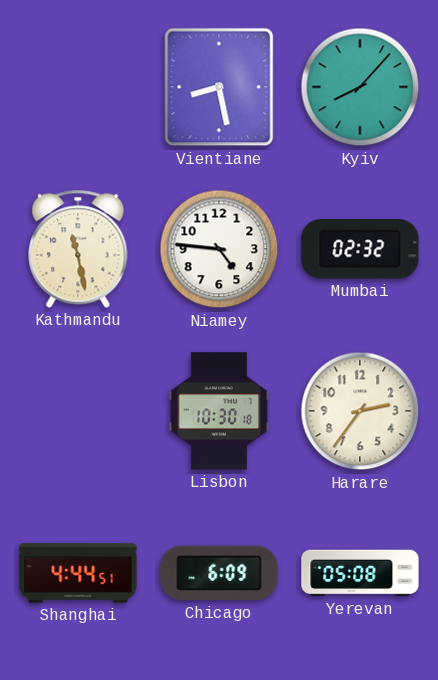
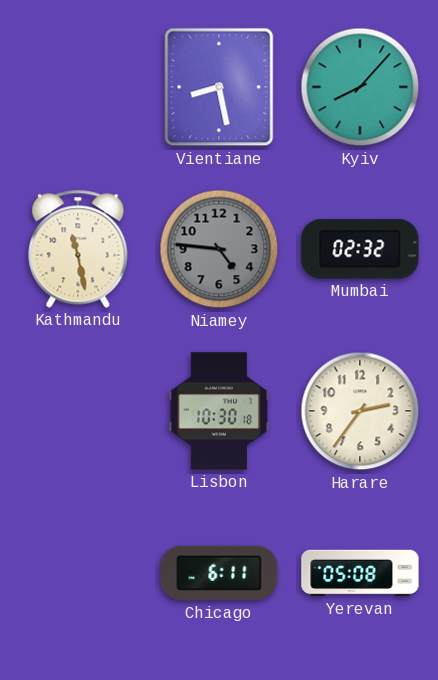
Niamey dial: white -> grey (219, 249)
Shanghai: 4:44 -> none (78, 573)
Chicago: 6:09 -> 6:11 (219, 573)
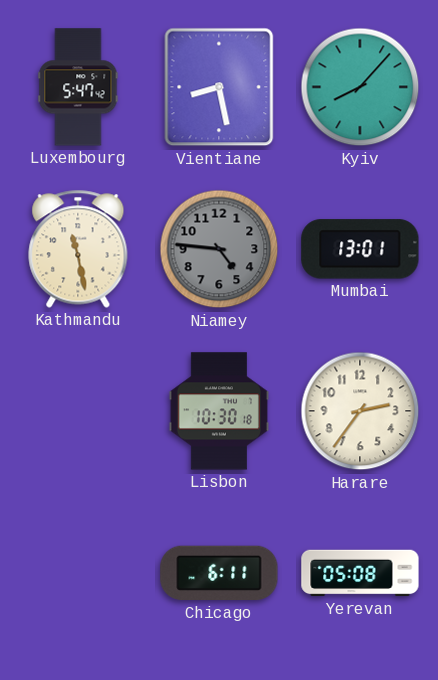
Luxembourg: none -> 5:47 (78, 87)
Mumbai: 02:32 -> 13:01 (360, 249)
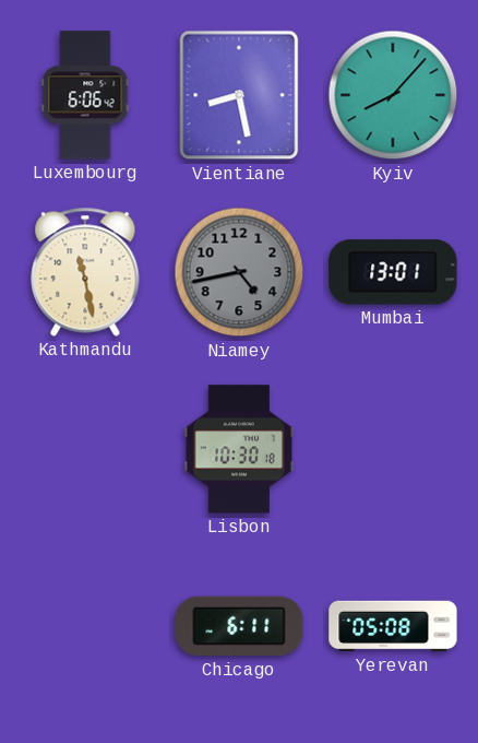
Luxembourg: 5:47 -> 6:06 (85, 95)
Niamey: 4:46 -> 4:43 (239, 272)
Harare: 2:36 -> none (360, 411)
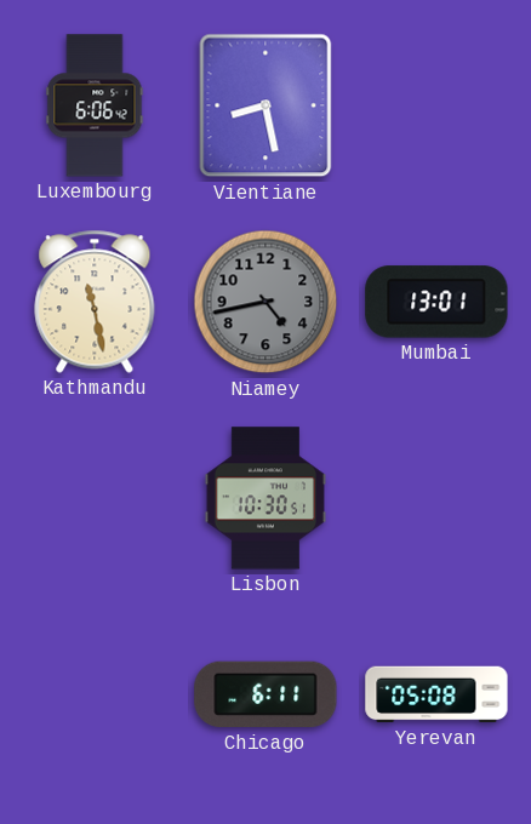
Kyiv: 8:07 -> none (393, 95)
Lisbon: 10:30:18 -> 10:30:51 (265, 498)
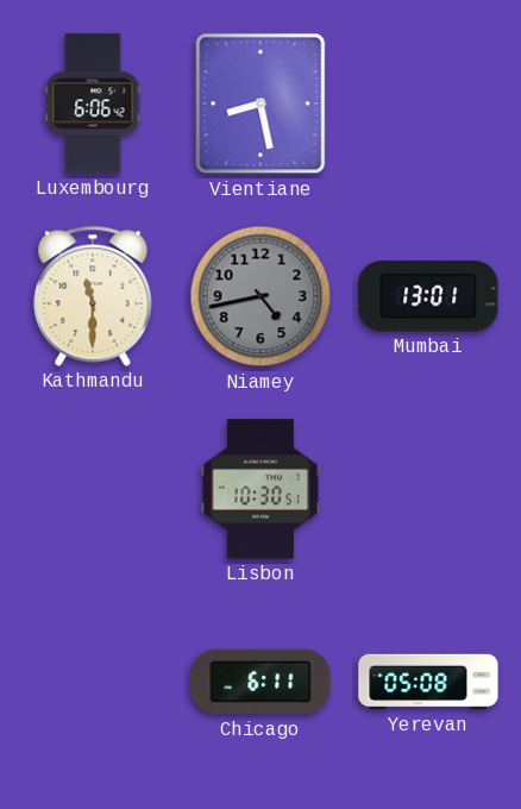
Kathmandu: 11:28 -> 11:30 (93, 296)
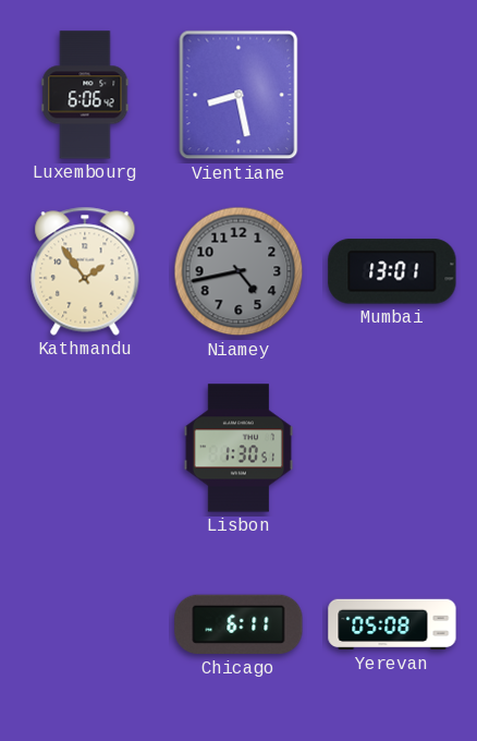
Kathmandu: 11:30 -> 1:54 (85, 271)
Lisbon: 10:30 -> 1:30 (238, 448)
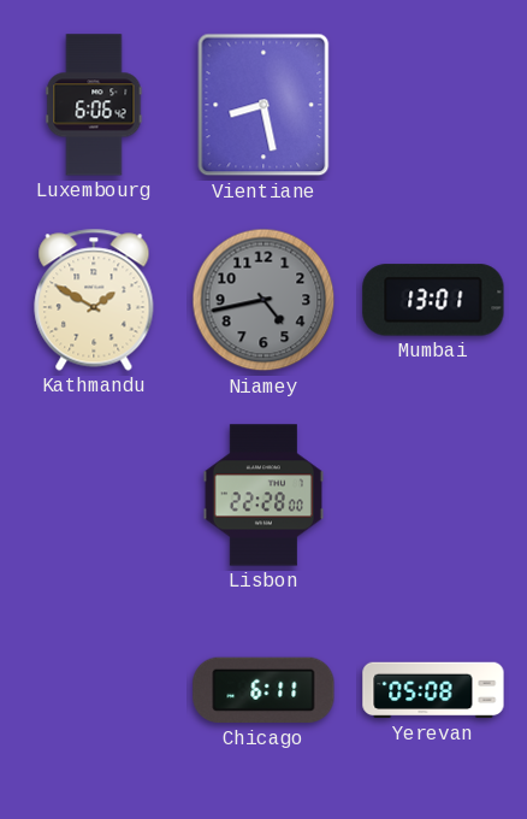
Kathmandu: 1:54 -> 1:50 (94, 300)
Lisbon: 1:30 -> 22:28 (263, 495)
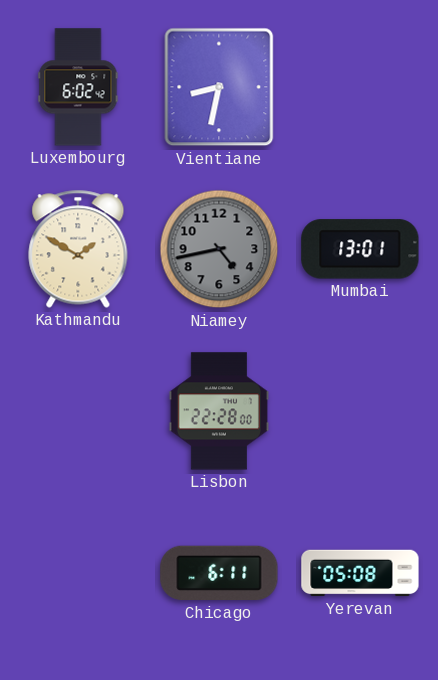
Luxembourg: 6:06 -> 6:02 (78, 87)
Vientiane: 8:28 -> 8:32 (219, 87)
